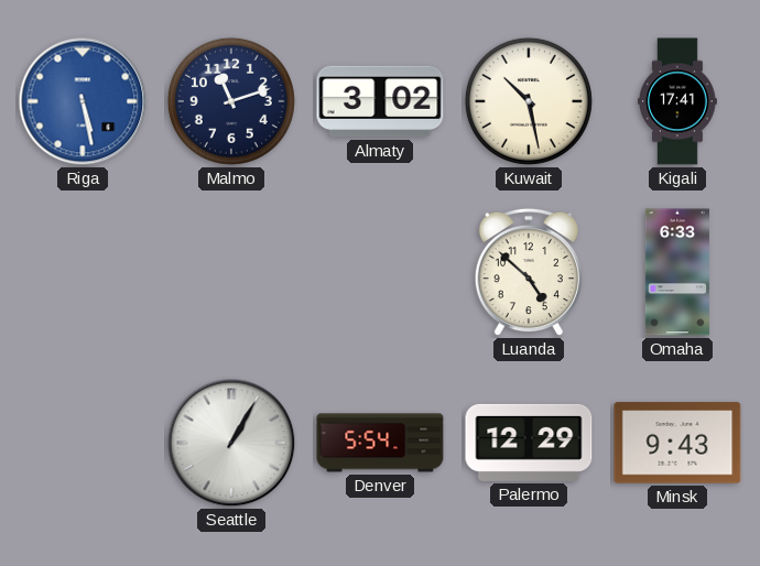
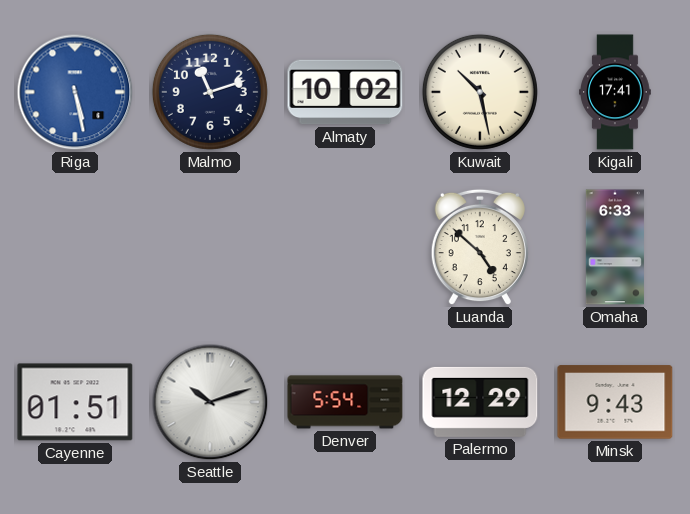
Almaty: 3:02 -> 10:02 (345, 92)
Cayenne: none -> 01:51 (75, 402)
Seattle: 1:05 -> 10:12 (210, 402)
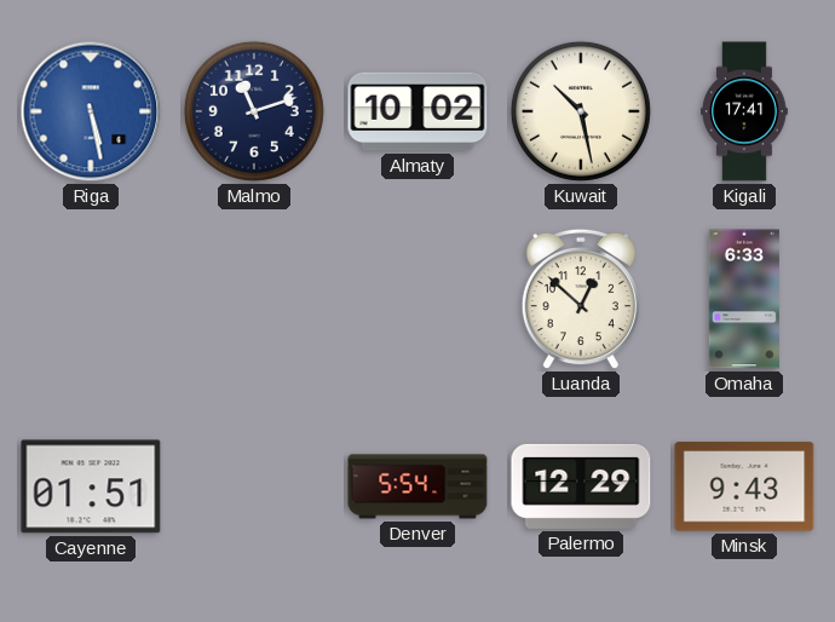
Luanda: 4:52 -> 12:52 (581, 299)
Seattle: 10:12 -> none (210, 402)
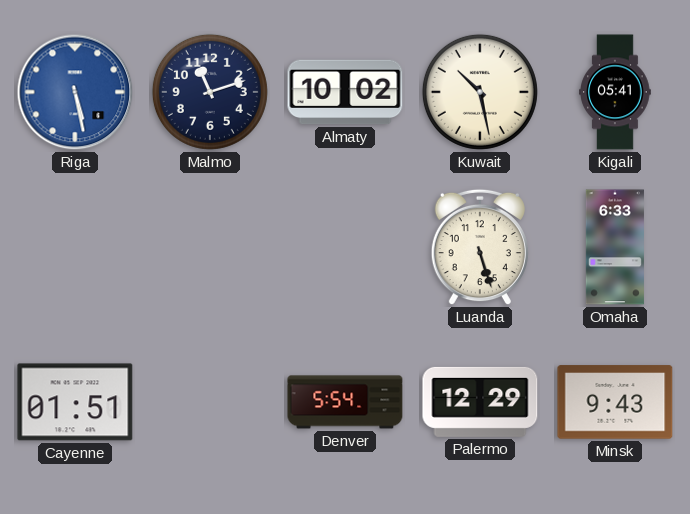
Kigali: 17:41 -> 05:41 (615, 92)
Luanda: 12:52 -> 5:27 (480, 247)
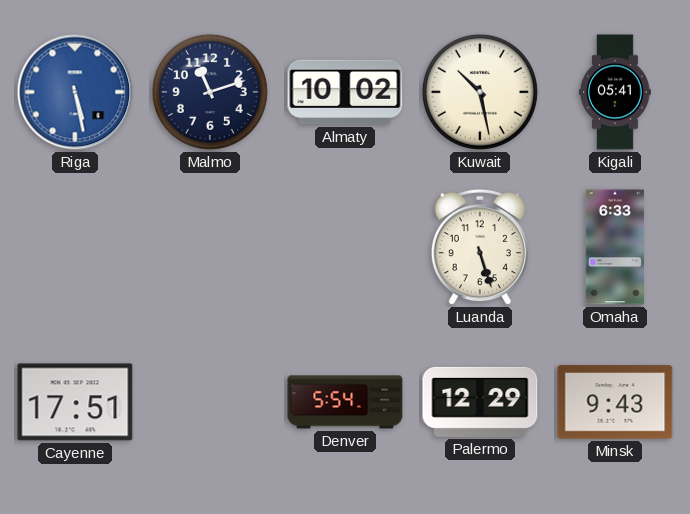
Cayenne: 01:51 -> 17:51 (75, 402)
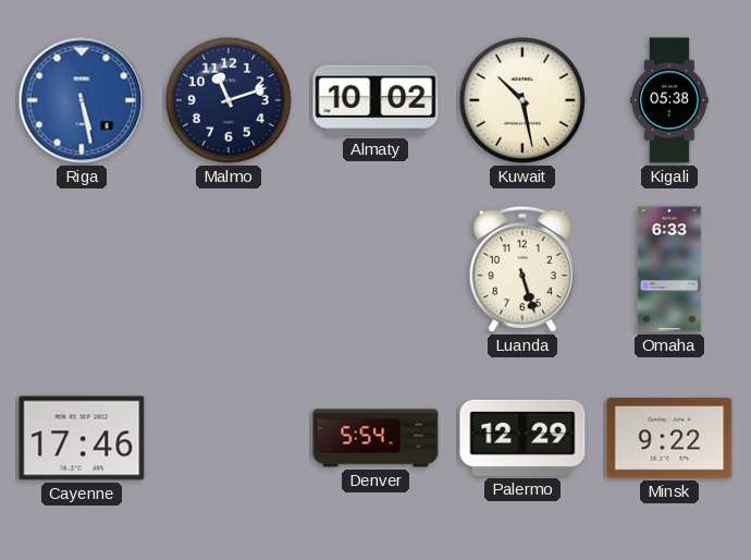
Kigali: 05:41 -> 05:38 (669, 100)
Cayenne: 17:51 -> 17:46 (82, 438)
Minsk: 9:43 -> 9:22 (669, 438)
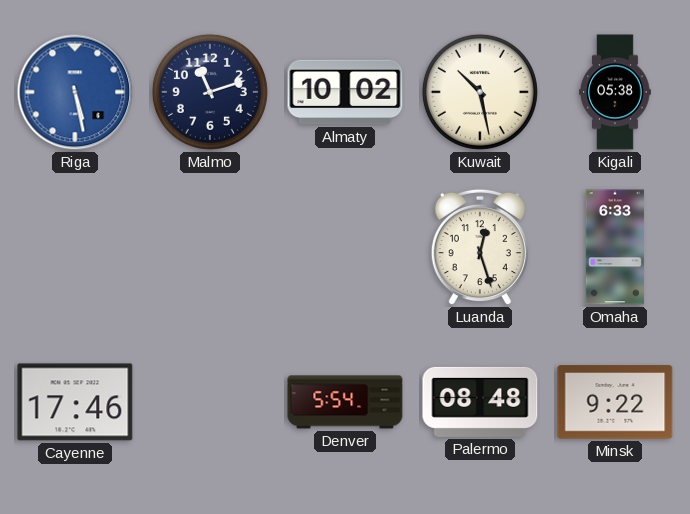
Luanda: 5:27 -> 12:27 (480, 247)
Palermo: 12:29 -> 08:48 (480, 402)
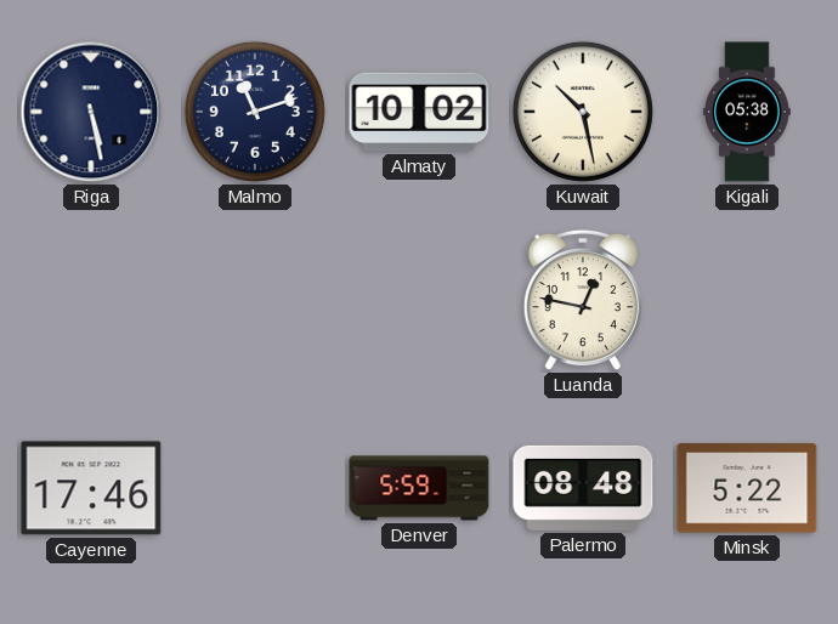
Riga dial: blue -> navy (91, 112)
Luanda: 12:27 -> 12:47 (583, 300)
Omaha: 6:33 -> none (615, 247)
Denver: 5:54 -> 5:59 (419, 488)
Minsk: 9:22 -> 5:22 (747, 488)
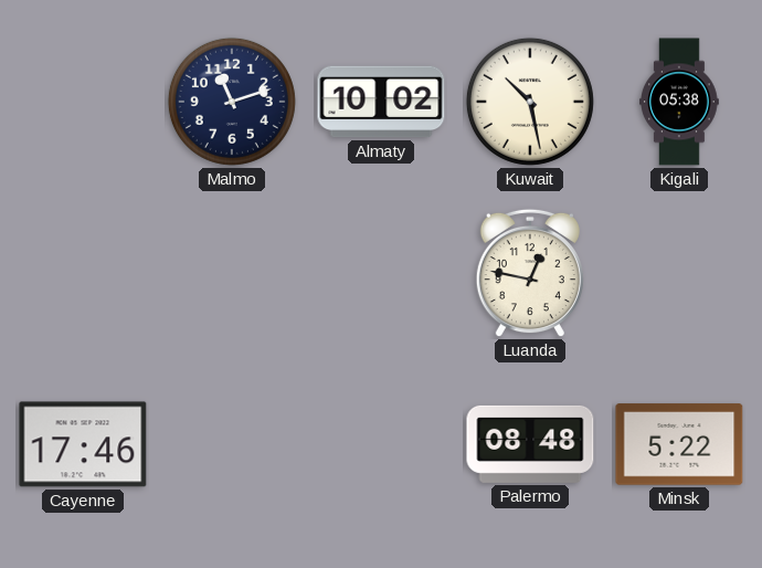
Riga: 5:28 -> none (91, 112)
Denver: 5:59 -> none (419, 488)
